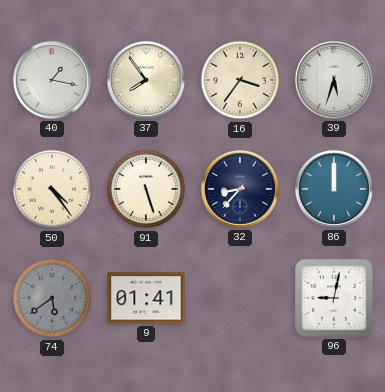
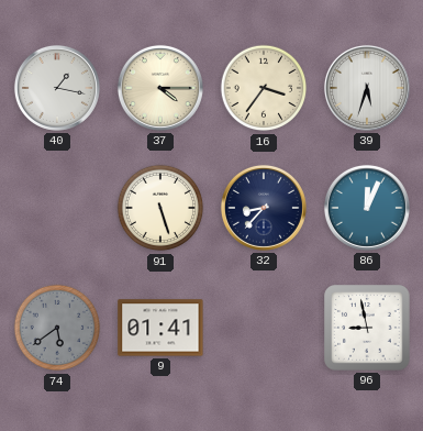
37: 7:54 -> 4:15 (160, 88)
50: 4:24 -> none (52, 189)
86: 12:00 -> 12:04 (367, 208)
96: 9:02 -> 8:58 (367, 328)
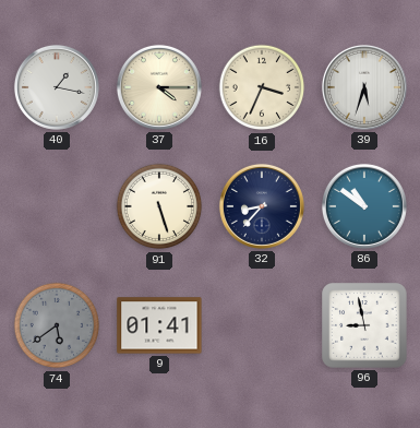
16: 3:36 -> 3:34 (262, 87)
86: 12:04 -> 10:51 (364, 206)
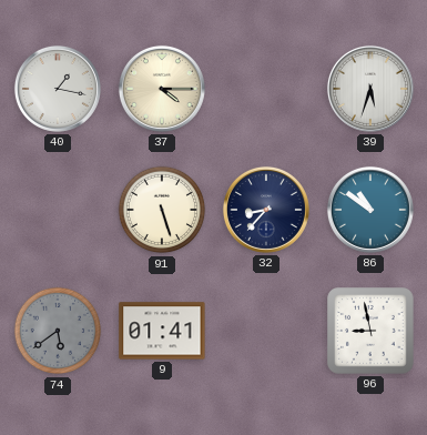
16: 3:34 -> none (262, 87)
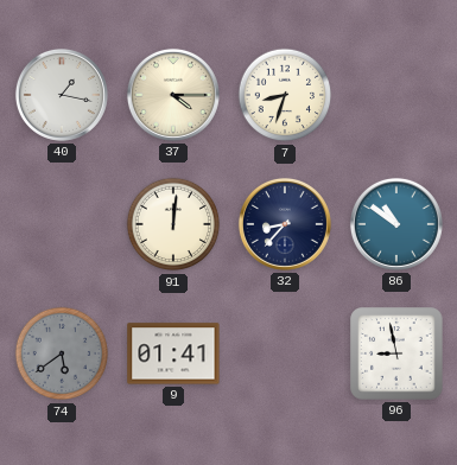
7: none -> 8:33 (285, 95)
39: 5:33 -> none (370, 89)
91: 5:27 -> 12:01 (173, 224)
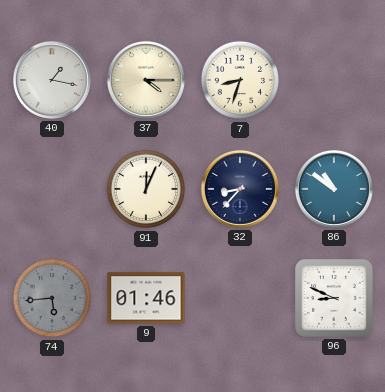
91: 12:01 -> 12:04 (146, 189)
74: 5:39 -> 5:44 (52, 298)
9: 01:41 -> 01:46 (146, 298)
96: 8:58 -> 8:49 (334, 298)
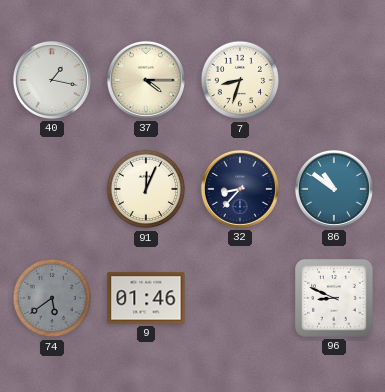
74: 5:44 -> 5:39 (52, 298)
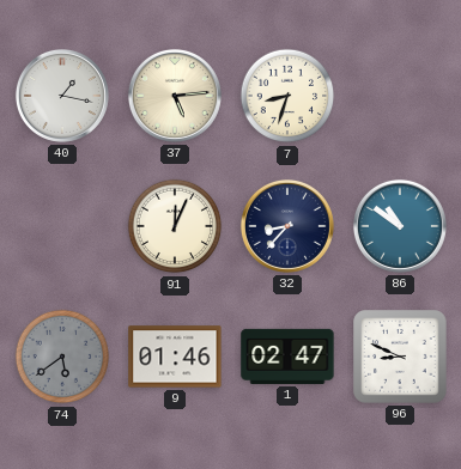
37: 4:15 -> 5:14 (175, 96)
1: none -> 02:47 (287, 357)
